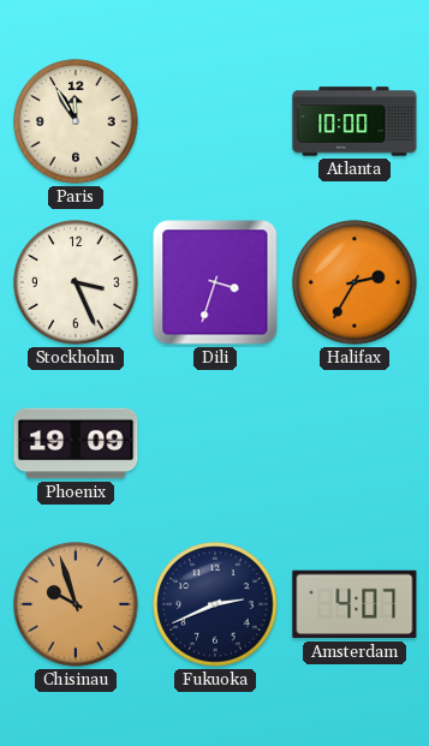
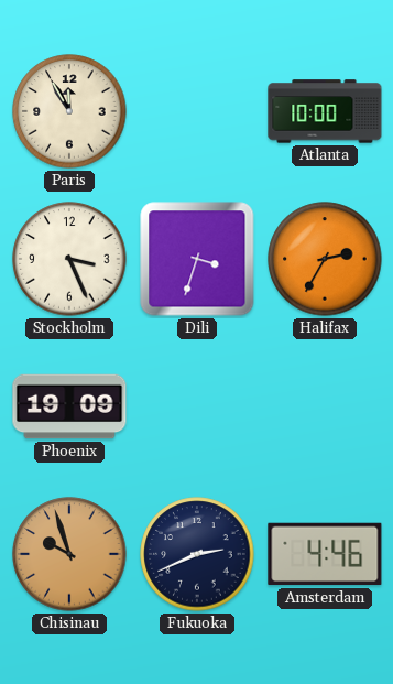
Amsterdam: 4:07 -> 4:46 (325, 554)
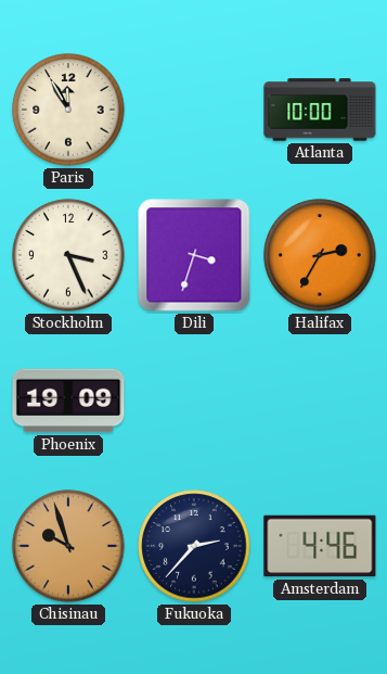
Fukuoka: 2:41 -> 2:37 (194, 546)
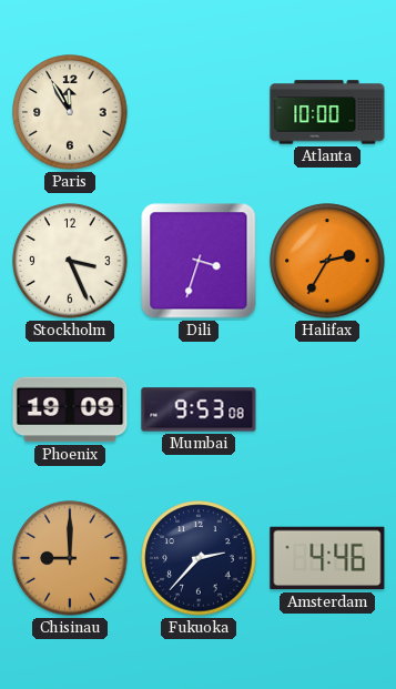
Mumbai: none -> 9:53 (199, 409)
Chisinau: 9:57 -> 9:00 (70, 558)
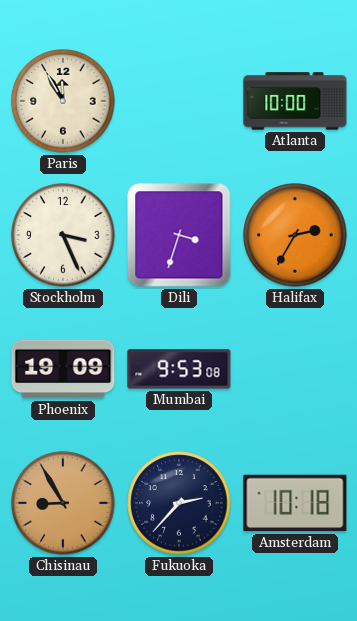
Chisinau: 9:00 -> 8:55 (63, 503)
Amsterdam: 4:46 -> 10:18 (295, 503)
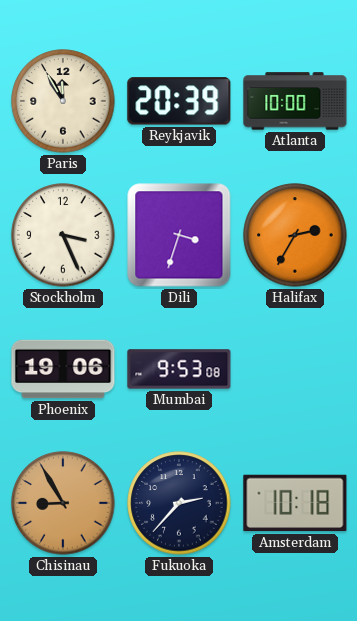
Reykjavik: none -> 20:39 (179, 101)
Phoenix: 19:09 -> 19:06 (63, 369)
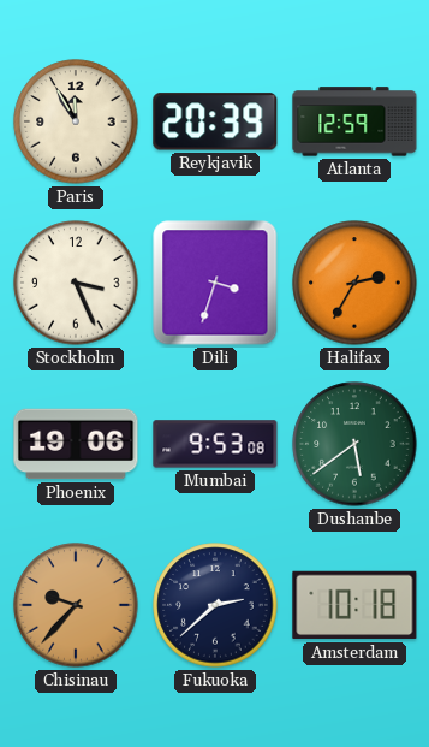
Atlanta: 10:00 -> 12:59 (354, 121)
Dushanbe: none -> 5:39 (354, 444)
Chisinau: 8:55 -> 9:37 (76, 605)
Fukuoka: 2:37 -> 2:38 (215, 605)
